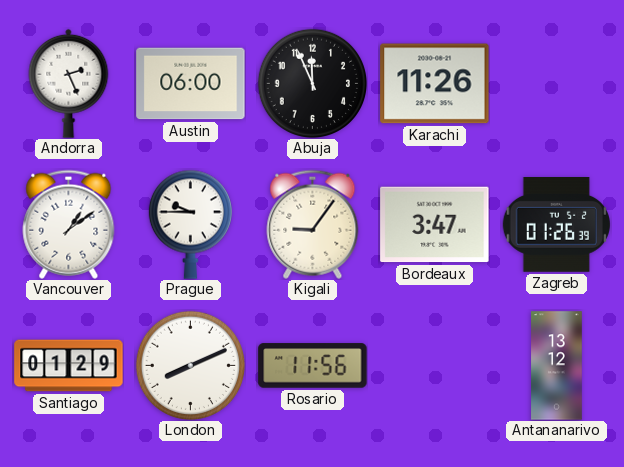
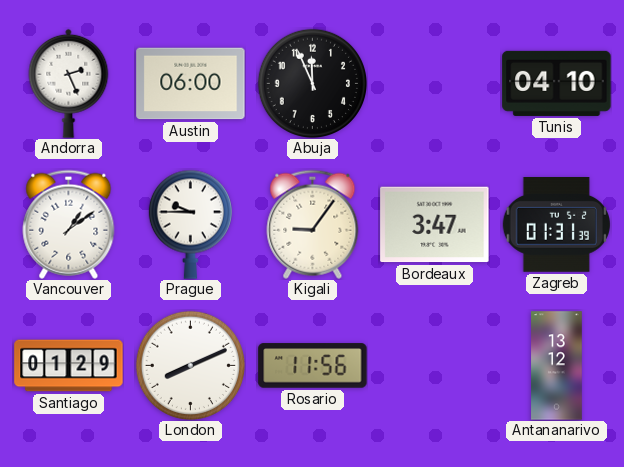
Karachi: 11:26 -> none (435, 84)
Tunis: none -> 04:10 (557, 83)
Zagreb: 01:26 -> 01:31 (556, 225)
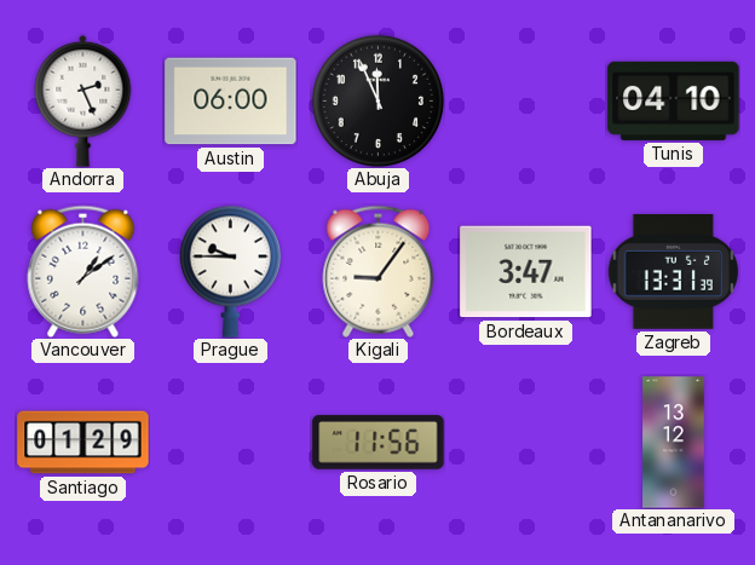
Zagreb: 01:31 -> 13:31 (673, 272)
London: 8:11 -> none (190, 365)
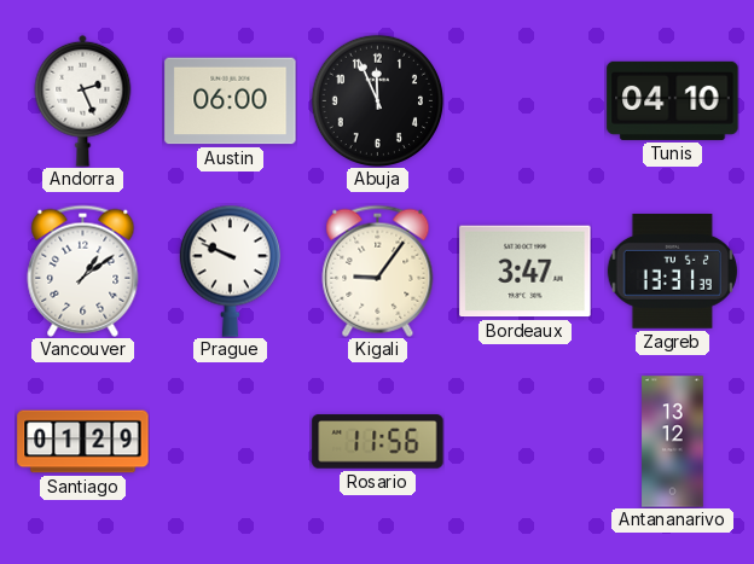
Prague: 9:45 -> 9:49 (230, 271)
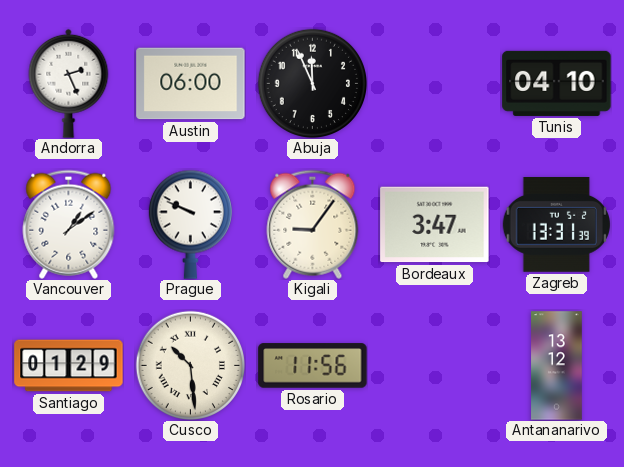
Cusco: none -> 10:29 (190, 365)
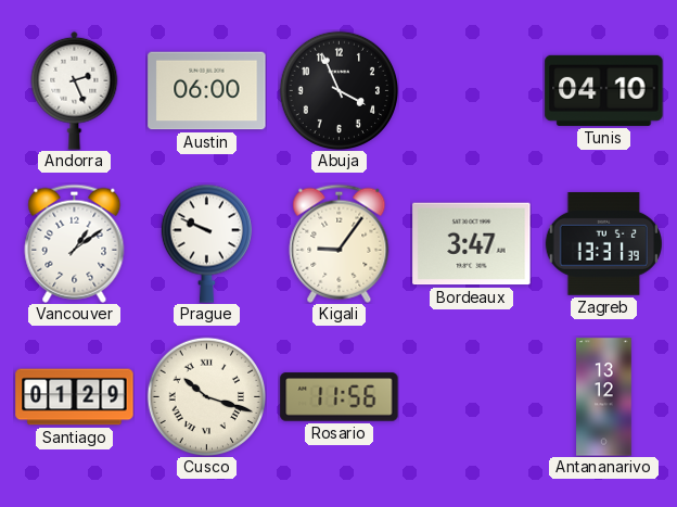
Abuja: 11:56 -> 3:56 (338, 90)
Cusco: 10:29 -> 10:18 (206, 396)
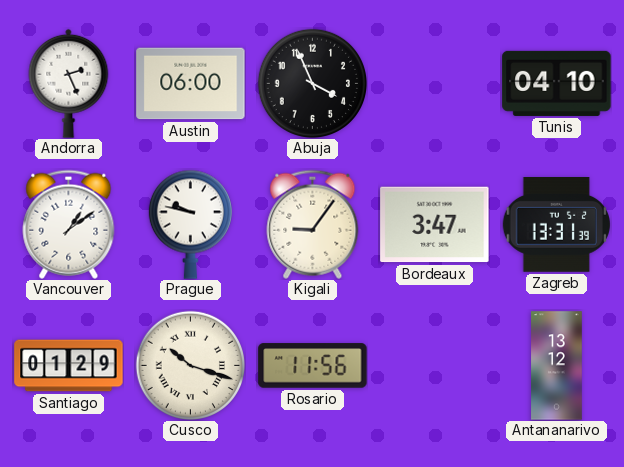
Prague: 9:49 -> 9:47 (190, 224)
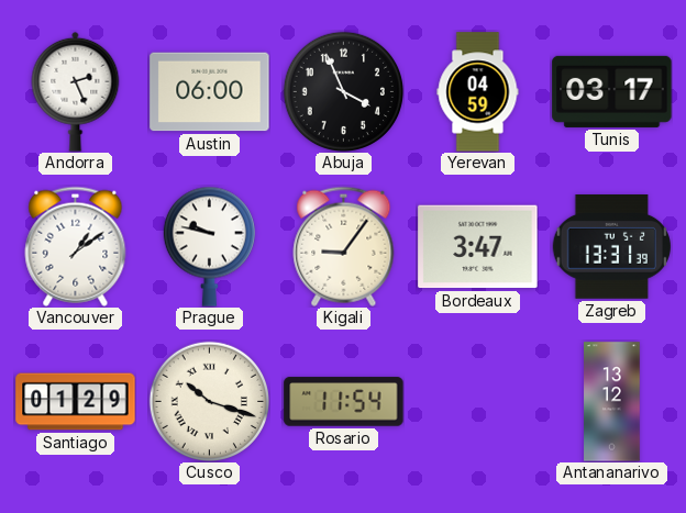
Yerevan: none -> 04:59 (478, 92)
Tunis: 04:10 -> 03:17 (612, 91)
Rosario: 11:56 -> 11:54 (344, 402)
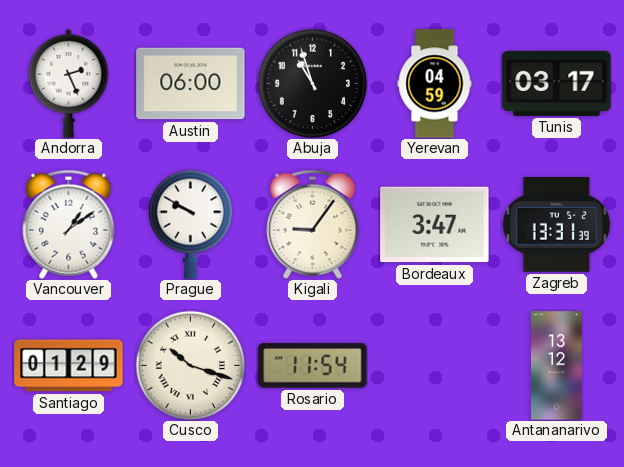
Abuja: 3:56 -> 10:57 (312, 83)
Prague: 9:47 -> 9:50 (190, 224)
